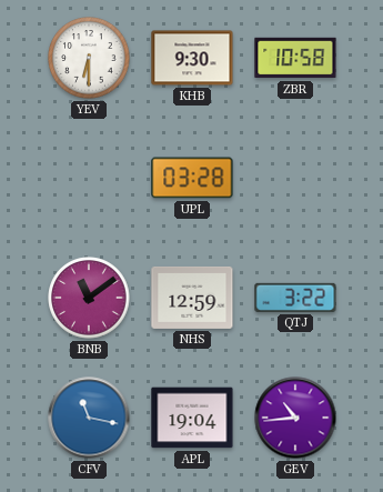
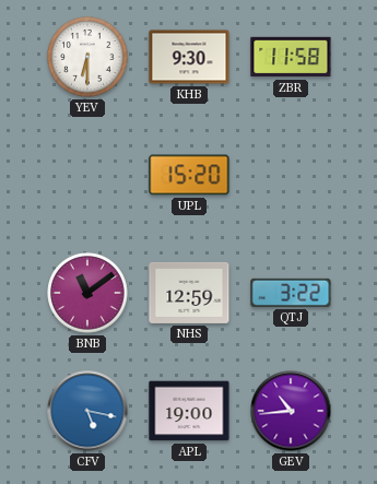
ZBR: 10:58 -> 11:58 (291, 57)
UPL: 03:28 -> 15:20 (189, 175)
CFV: 11:17 -> 5:17 (87, 411)
APL: 19:04 -> 19:00 (189, 411)
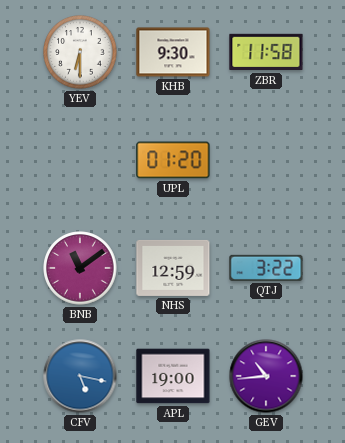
UPL: 15:20 -> 01:20 (173, 160)
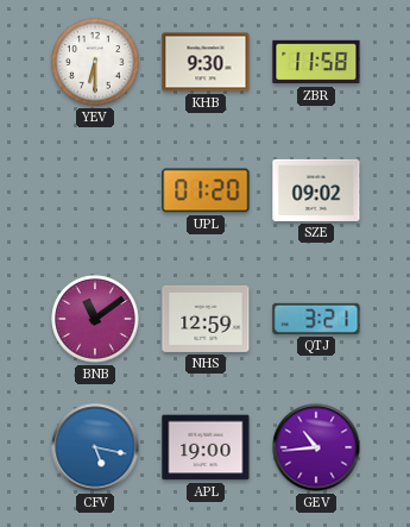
SZE: none -> 09:02 (316, 190)
QTJ: 3:22 -> 3:21 (316, 319)
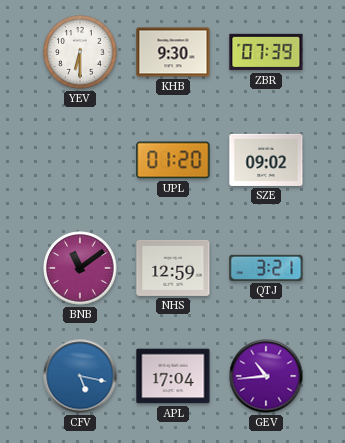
ZBR: 11:58 -> 07:39 (266, 52)
APL: 19:00 -> 17:04 (173, 376)
